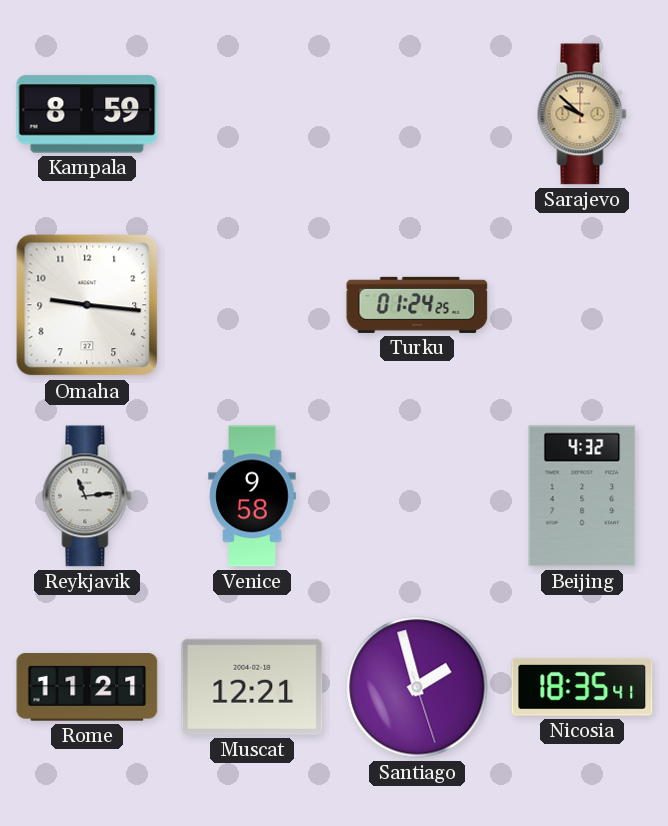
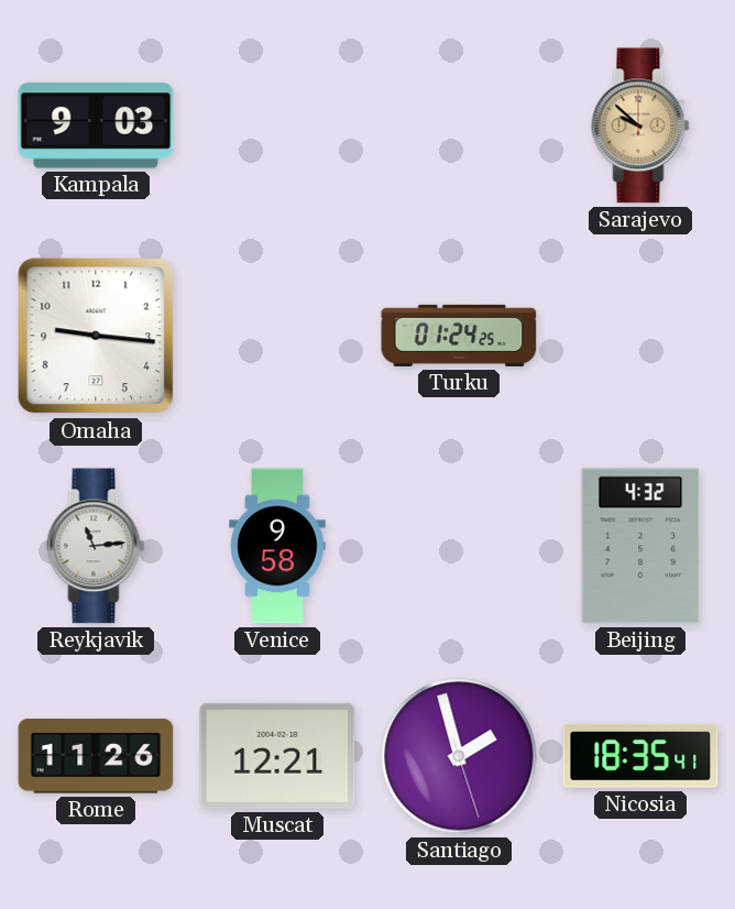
Kampala: 8:59 -> 9:03 (96, 125)
Rome: 11:21 -> 11:26 (96, 756)
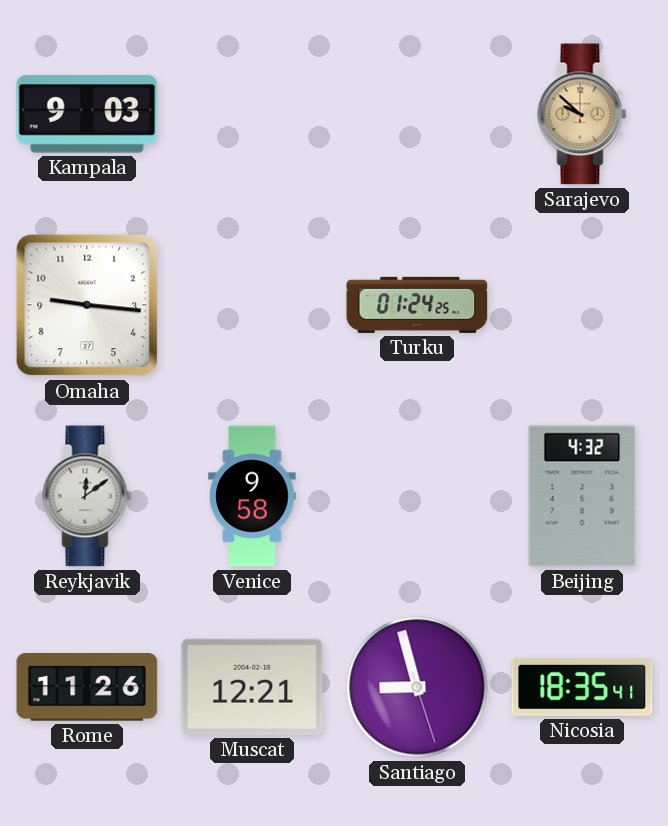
Reykjavik: 11:14 -> 12:09 (87, 496)
Santiago: 1:57 -> 8:57 (417, 687)
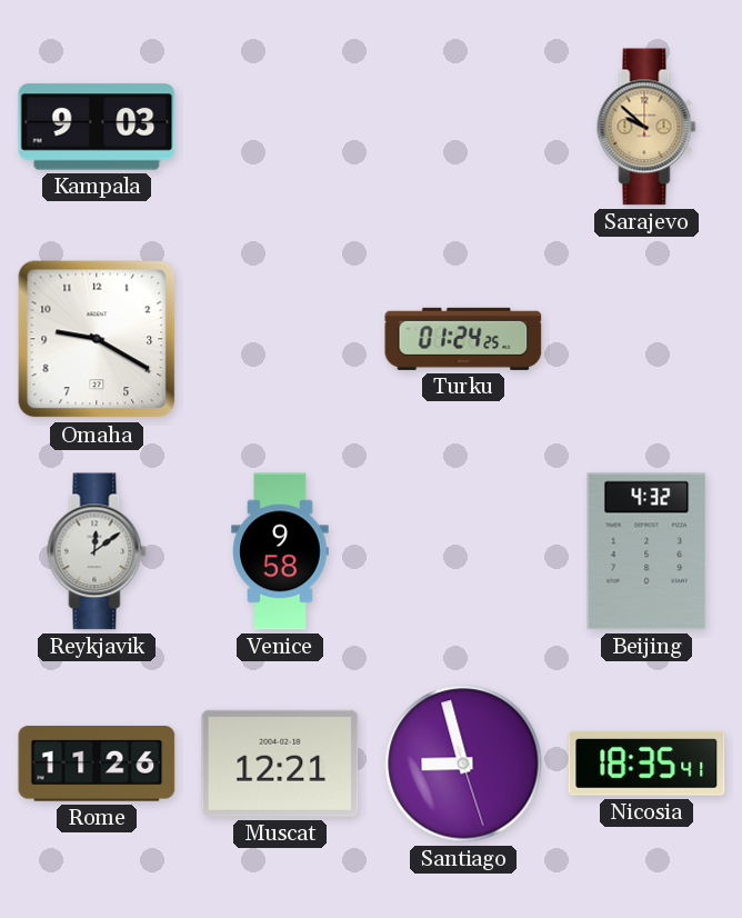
Omaha: 9:16 -> 9:20 (97, 339)
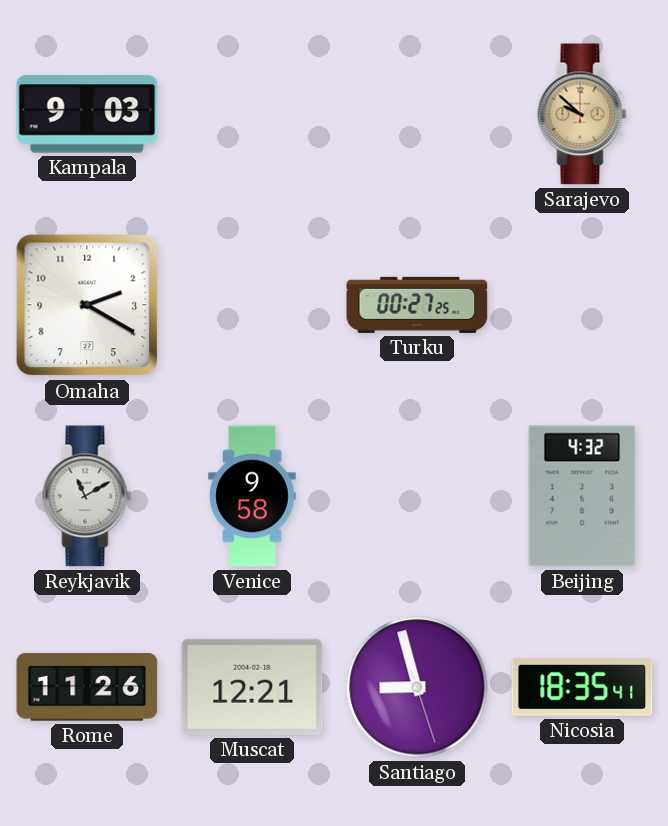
Omaha: 9:20 -> 2:20 (87, 305)
Turku: 01:24 -> 00:27 (417, 305)
Reykjavik: 12:09 -> 11:10 (87, 496)
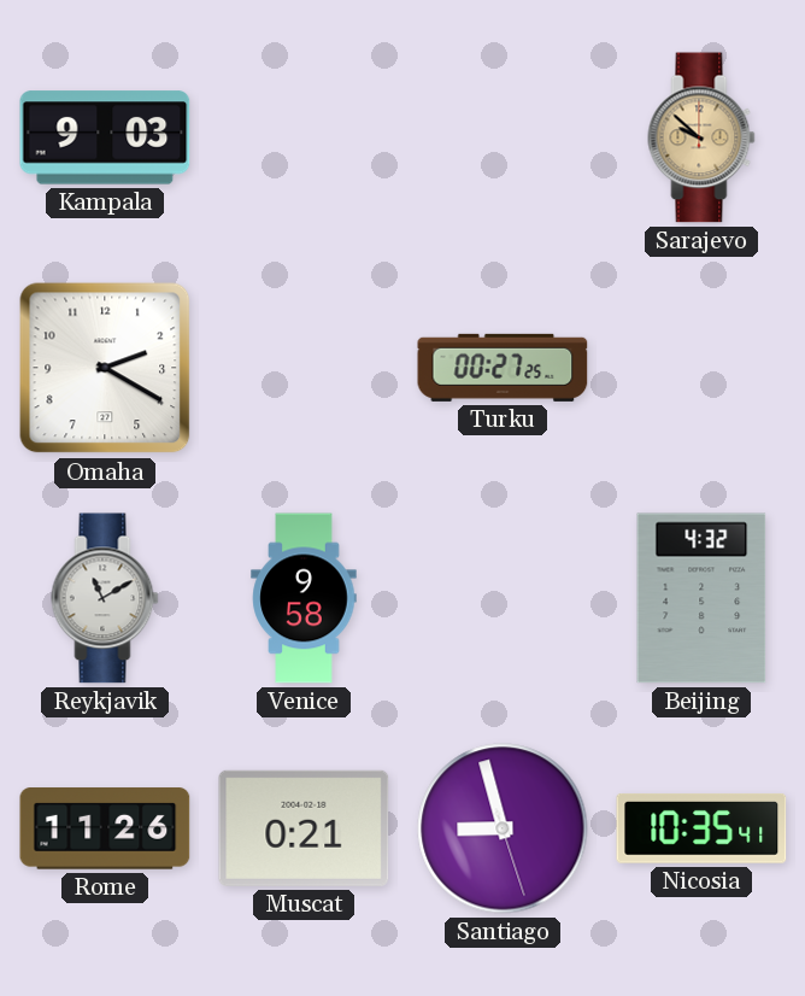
Muscat: 12:21 -> 0:21 (304, 828)
Nicosia: 18:35 -> 10:35 (701, 828)
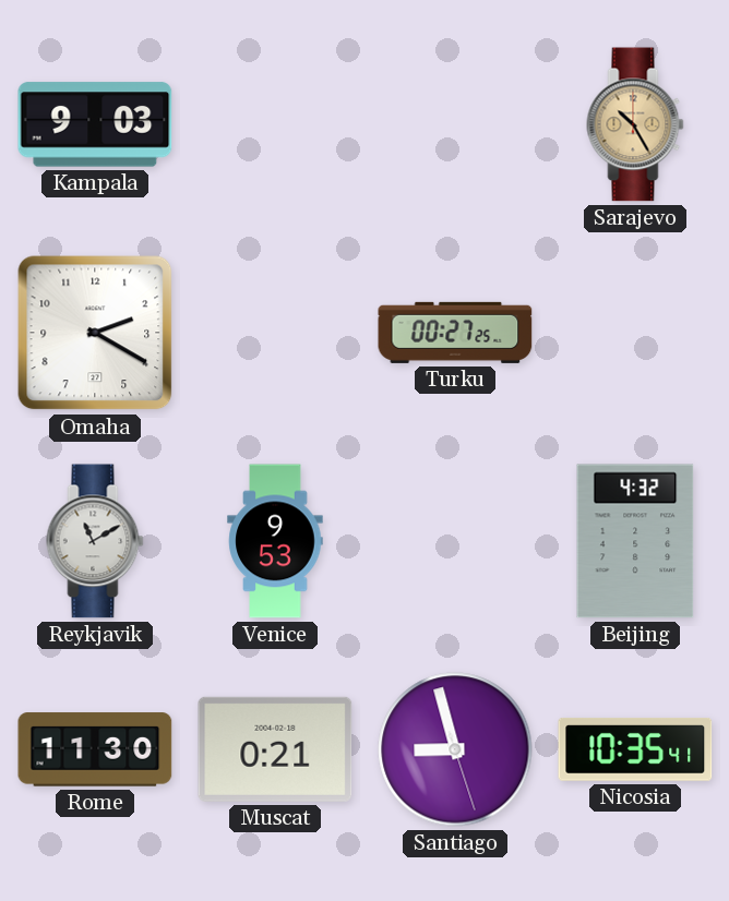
Sarajevo: 9:52 -> 10:25 (635, 124)
Venice: 9:58 -> 9:53 (275, 541)
Rome: 11:26 -> 11:30 (95, 749)
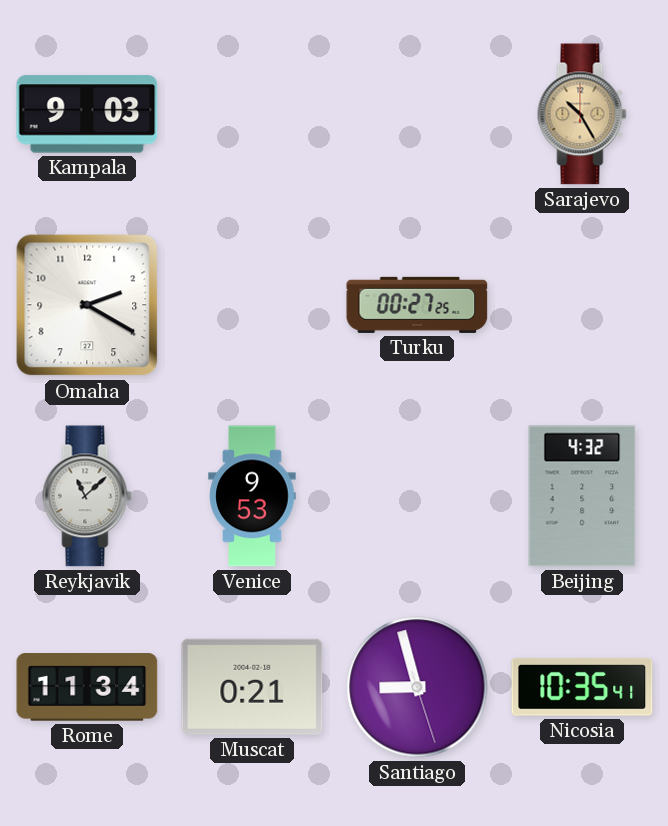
Reykjavik: 11:10 -> 11:08 (87, 496)
Rome: 11:30 -> 11:34 (87, 687)
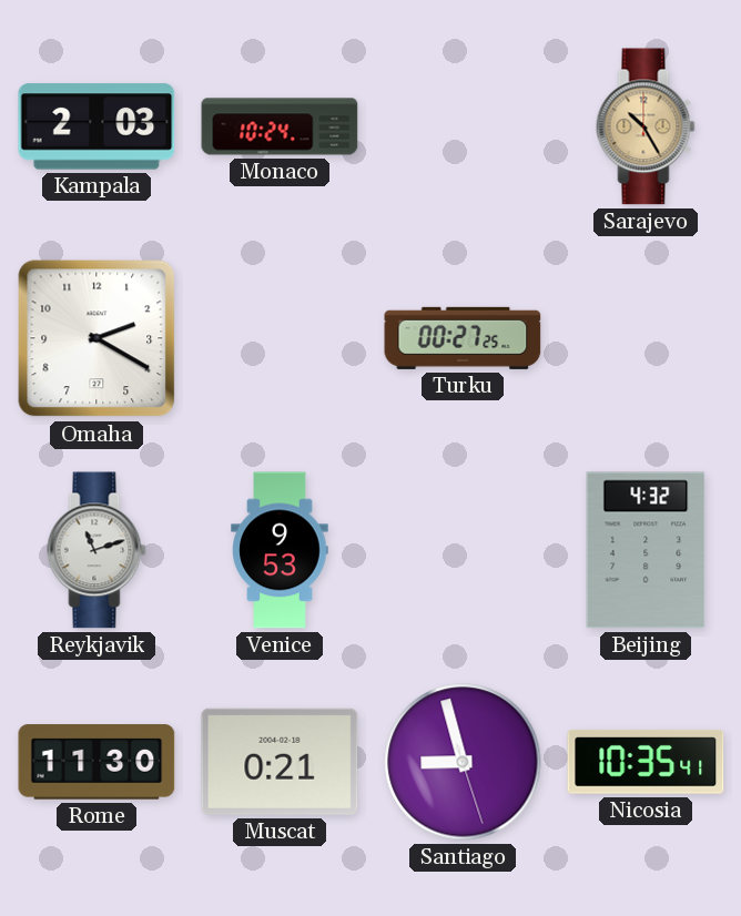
Kampala: 9:03 -> 2:03 (97, 126)
Monaco: none -> 10:24 (280, 126)
Reykjavik: 11:08 -> 11:12 (97, 550)
Rome: 11:34 -> 11:30 (97, 762)
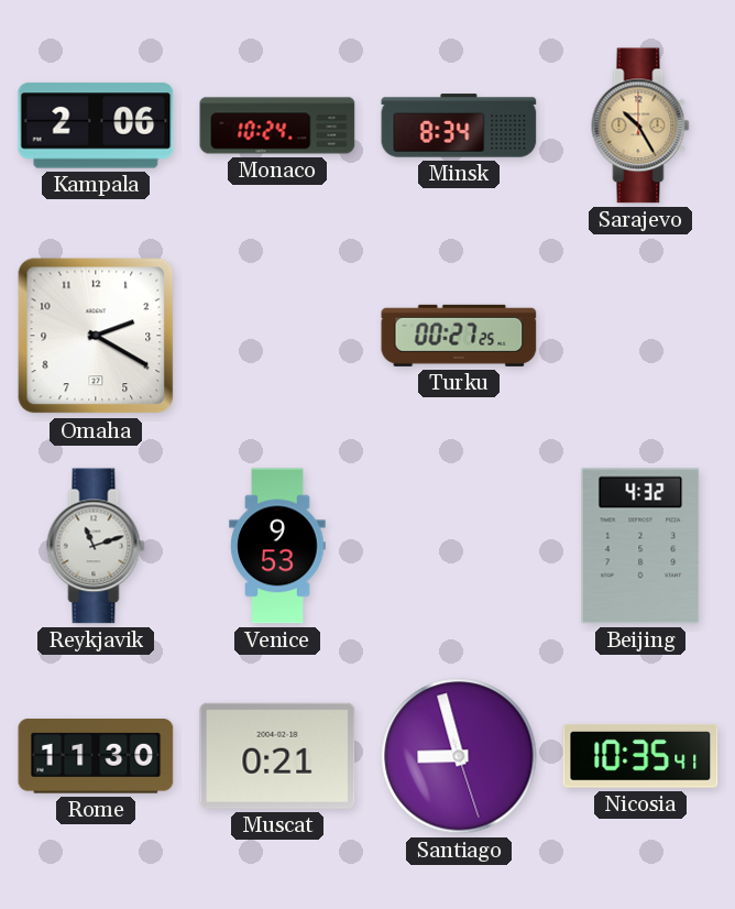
Kampala: 2:03 -> 2:06 (96, 125)
Minsk: none -> 8:34 (459, 125)
